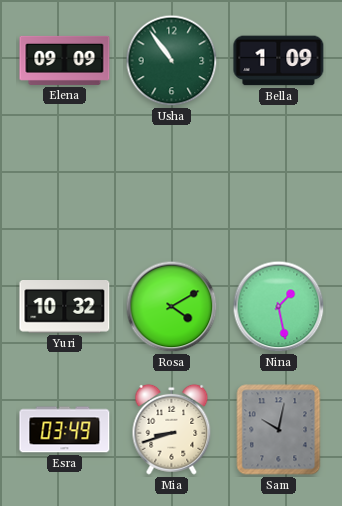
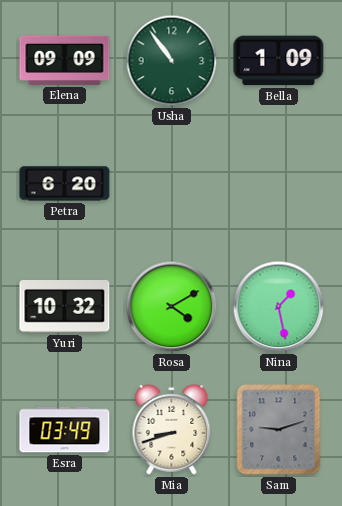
Petra: none -> 6:20 (65, 184)
Sam: 10:02 -> 9:12 (279, 430)
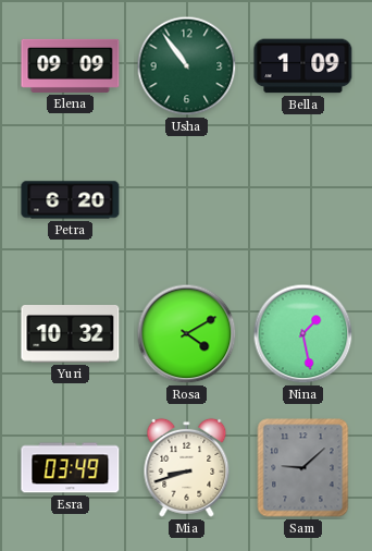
Sam: 9:12 -> 9:08 (303, 468)
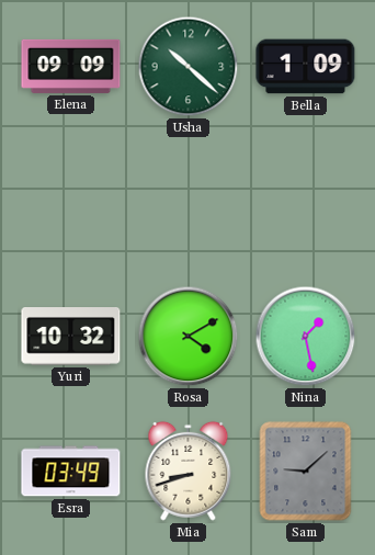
Usha: 10:54 -> 10:22 (189, 67)
Petra: 6:20 -> none (71, 200)
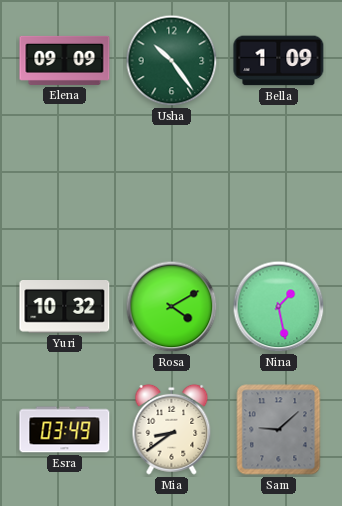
Usha: 10:22 -> 10:24 (172, 61)
Mia: 8:42 -> 8:39 (172, 429)
